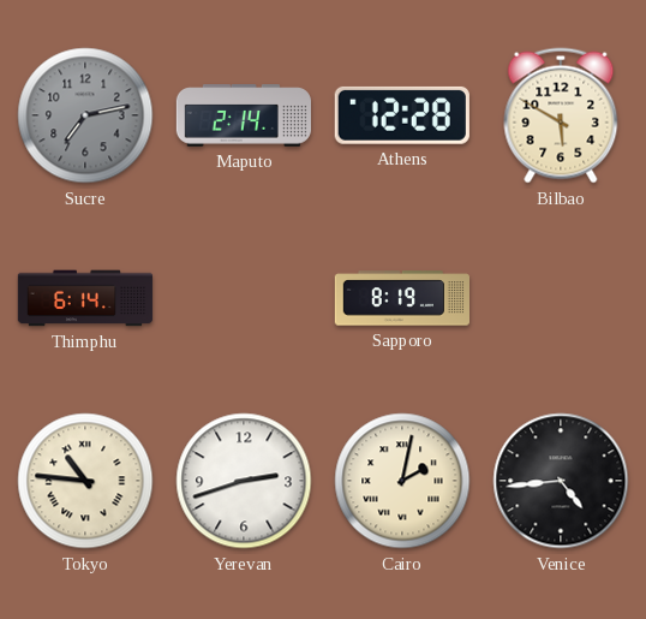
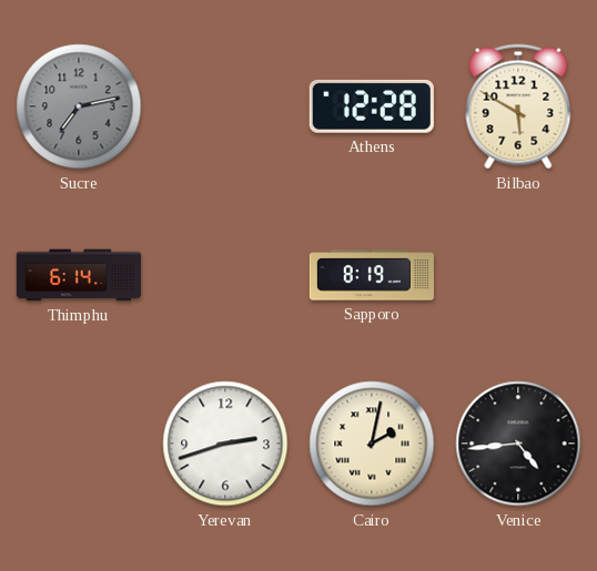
Maputo: 2:14 -> none (243, 115)
Tokyo: 10:46 -> none (85, 481)
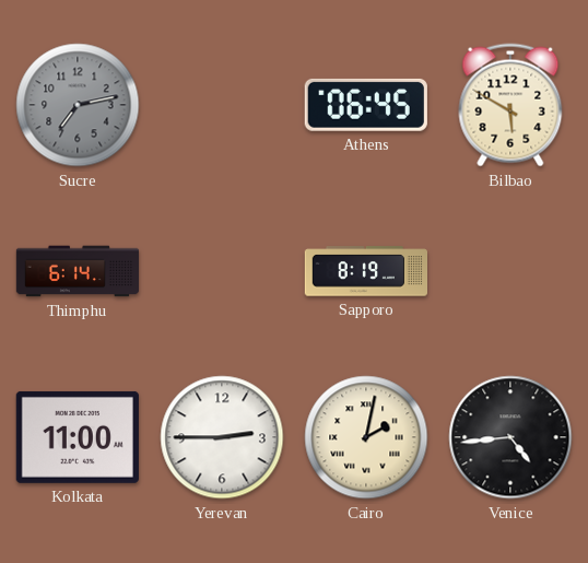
Athens: 12:28 -> 06:45 (366, 105)
Kolkata: none -> 11:00 (78, 437)
Yerevan: 2:42 -> 2:45 (222, 437)
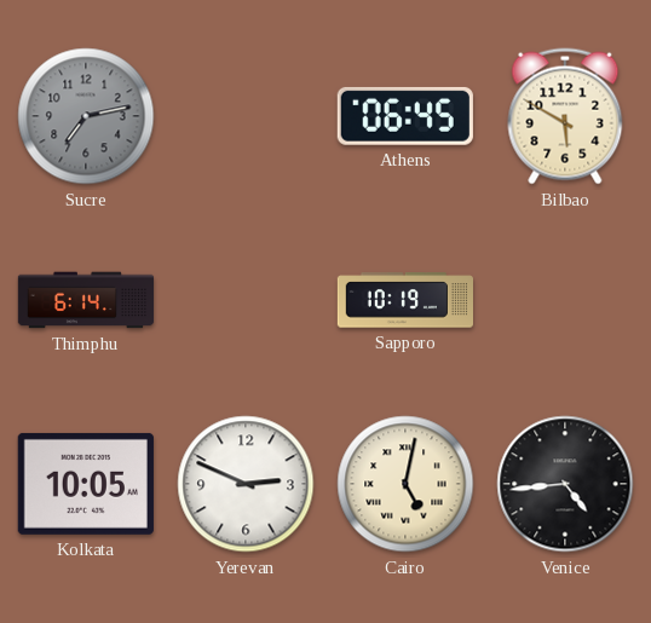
Sapporo: 8:19 -> 10:19 (404, 300)
Kolkata: 11:00 -> 10:05 (86, 484)
Yerevan: 2:45 -> 2:49 (246, 484)
Cairo: 2:02 -> 5:02 (405, 484)
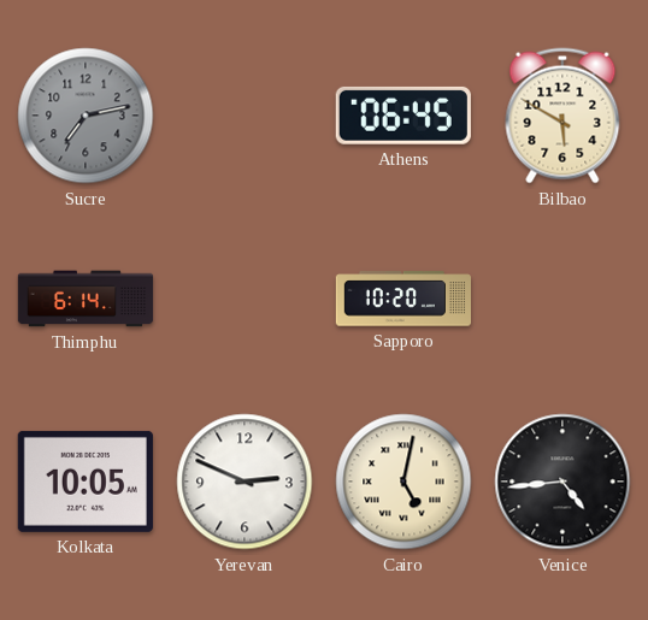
Sapporo: 10:19 -> 10:20 (402, 299)
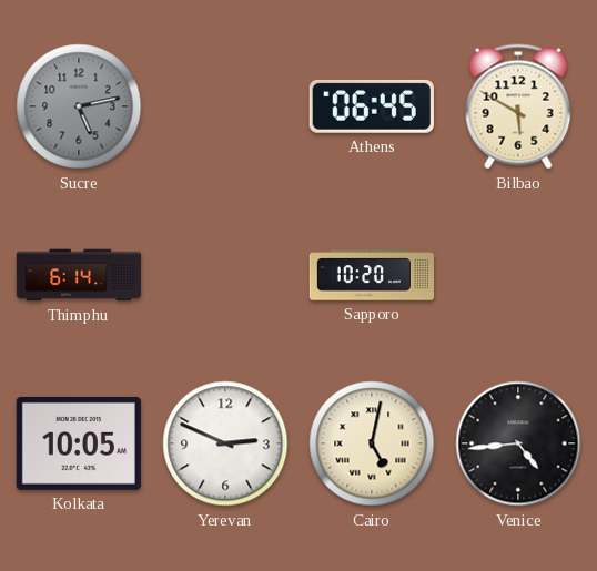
Sucre: 7:13 -> 5:13 (79, 106)
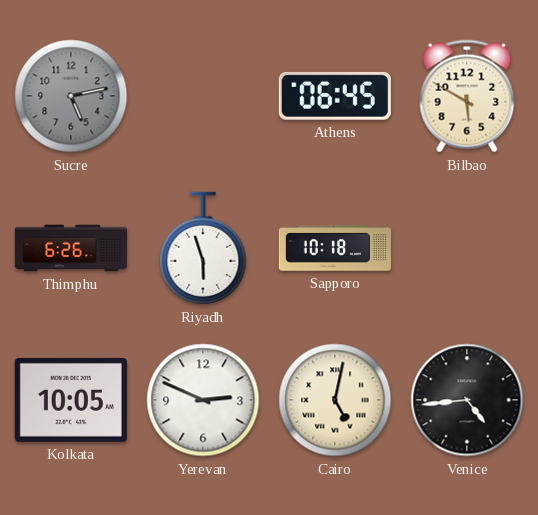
Thimphu: 6:14 -> 6:26 (71, 248)
Riyadh: none -> 5:57 (203, 248)
Sapporo: 10:20 -> 10:18 (334, 248)
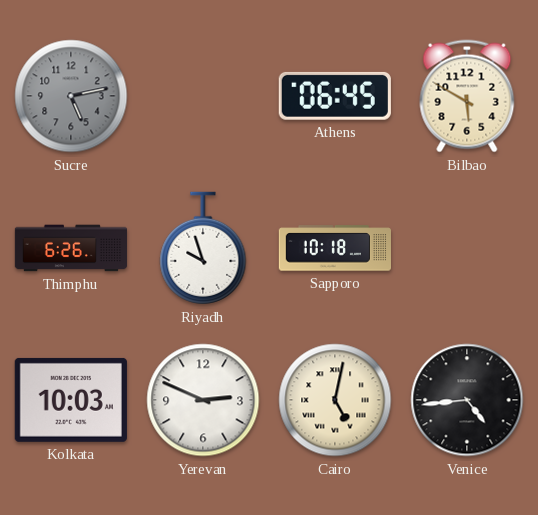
Riyadh: 5:57 -> 9:57 (203, 248)
Kolkata: 10:05 -> 10:03 (71, 400)
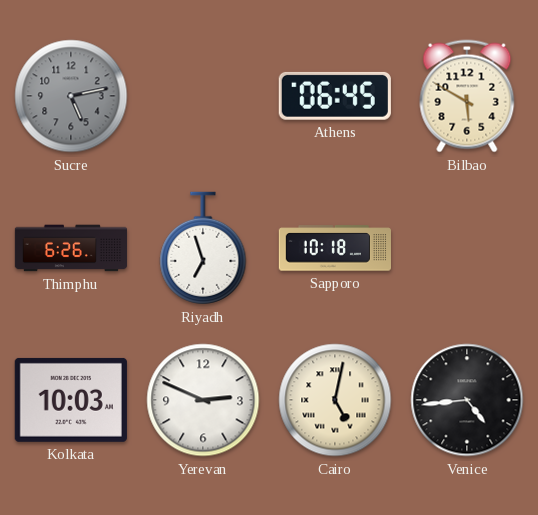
Riyadh: 9:57 -> 6:57 (203, 248)
